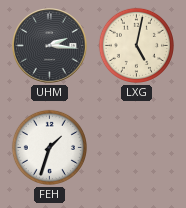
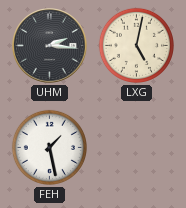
FEH: 1:33 -> 1:28 (49, 147)
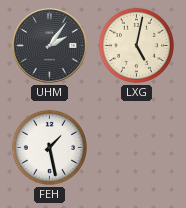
UHM: 2:16 -> 2:06 (50, 46)
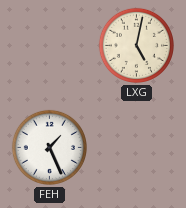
UHM: 2:06 -> none (50, 46)
FEH: 1:28 -> 1:26 (49, 147)
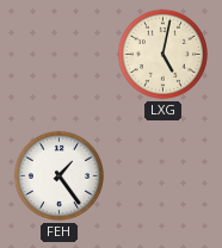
FEH: 1:26 -> 1:24 (58, 175)
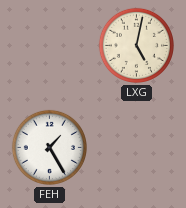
FEH: 1:24 -> 1:25 (49, 147)
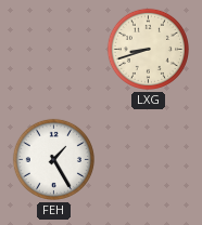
LXG: 5:02 -> 8:42 (148, 49)
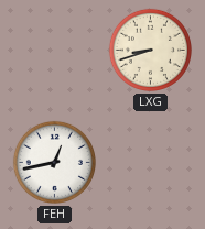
FEH: 1:25 -> 12:43 (54, 162)
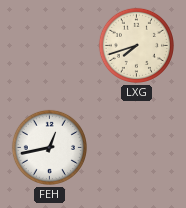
LXG: 8:42 -> 7:42 (136, 45)
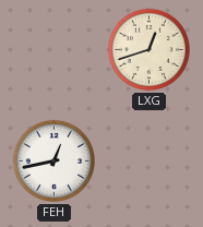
LXG: 7:42 -> 12:42 (148, 49)
